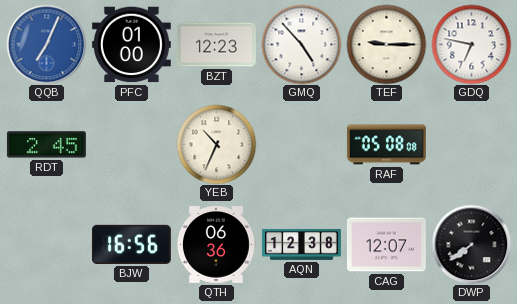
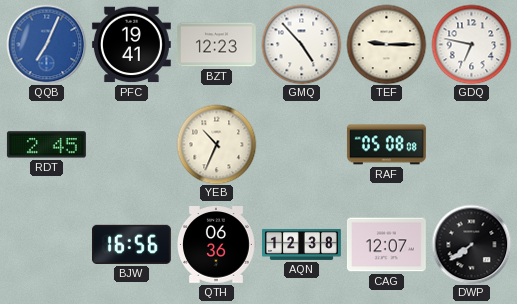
PFC: 01:00 -> 19:41 (131, 45)
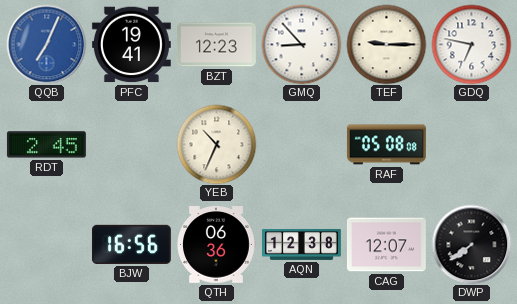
GMQ: 4:53 -> 8:53 (301, 44)
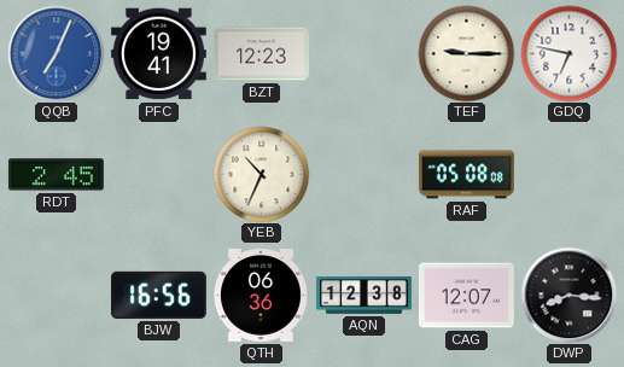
GMQ: 8:53 -> none (301, 44)
DWP: 7:39 -> 8:16 (568, 295)
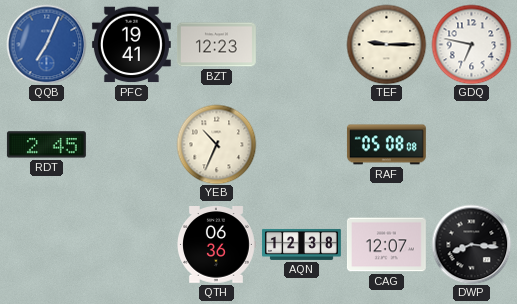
BJW: 16:56 -> none (158, 295)
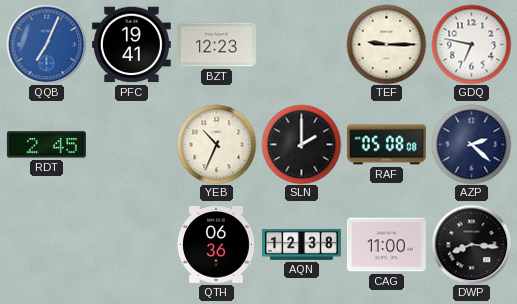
SLN: none -> 2:00 (301, 144)
AZP: none -> 2:22 (471, 144)
CAG: 12:07 -> 11:00 (386, 245)
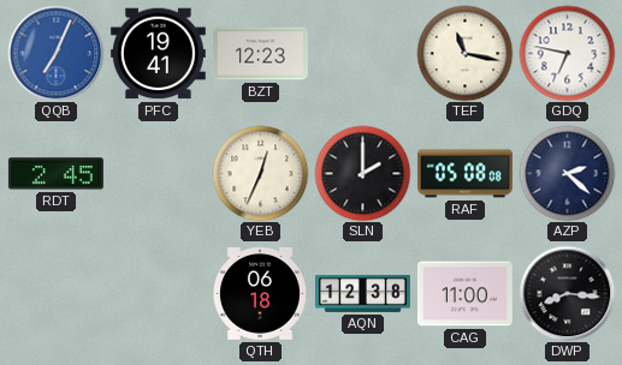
TEF: 9:15 -> 11:17 (464, 53)
YEB: 10:34 -> 12:34 (260, 173)
QTH: 06:36 -> 06:18 (261, 294)
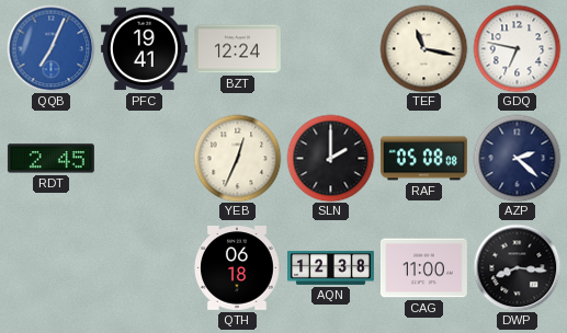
BZT: 12:23 -> 12:24 (237, 49)
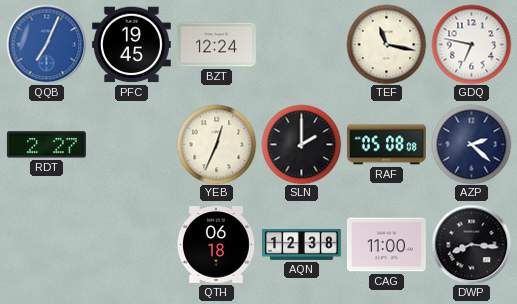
PFC: 19:41 -> 19:45 (131, 45)
RDT: 2:45 -> 2:27 (46, 145)
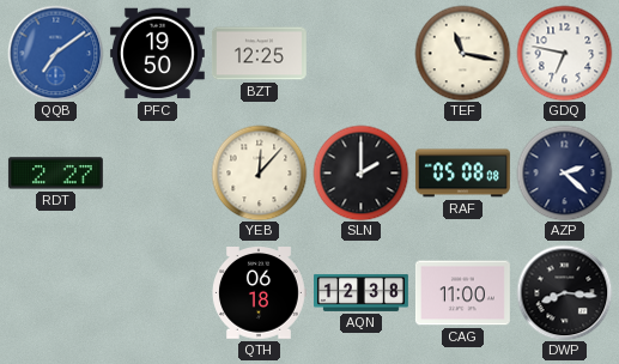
QQB: 7:04 -> 7:09 (55, 53)
PFC: 19:45 -> 19:50 (157, 54)
BZT: 12:24 -> 12:25 (259, 54)
YEB: 12:34 -> 12:07 (259, 172)
